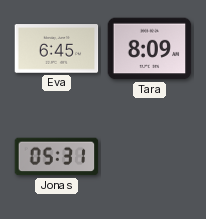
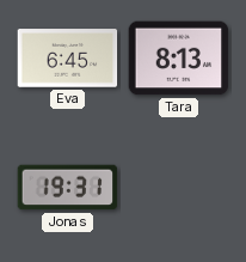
Tara: 8:09 -> 8:13 (179, 59)
Jonas: 05:31 -> 19:31 (68, 188)
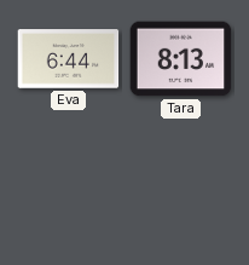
Eva: 6:45 -> 6:44 (69, 59)
Jonas: 19:31 -> none (68, 188)
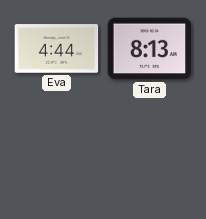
Eva: 6:44 -> 4:44 (57, 49)
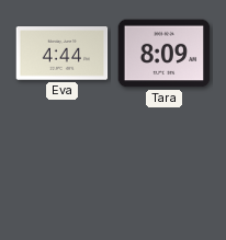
Tara: 8:13 -> 8:09 (165, 54)
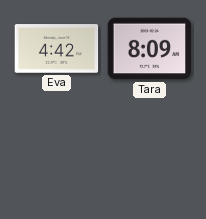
Eva: 4:44 -> 4:42 (57, 49)
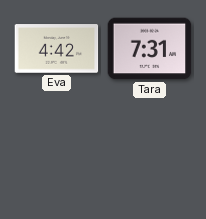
Tara: 8:09 -> 7:31 (150, 49)
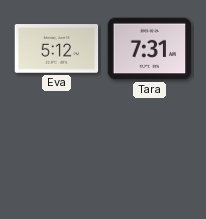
Eva: 4:42 -> 5:12 (57, 49)
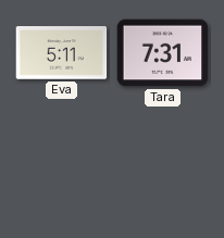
Eva: 5:12 -> 5:11 (62, 53)
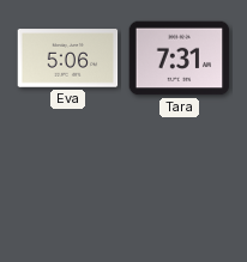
Eva: 5:11 -> 5:06 (68, 59)
